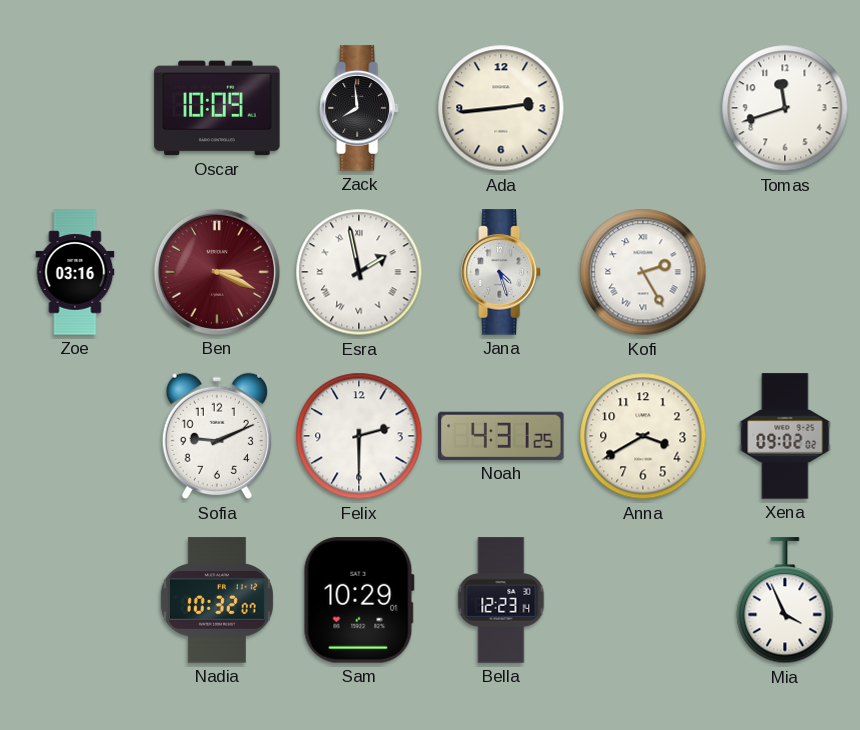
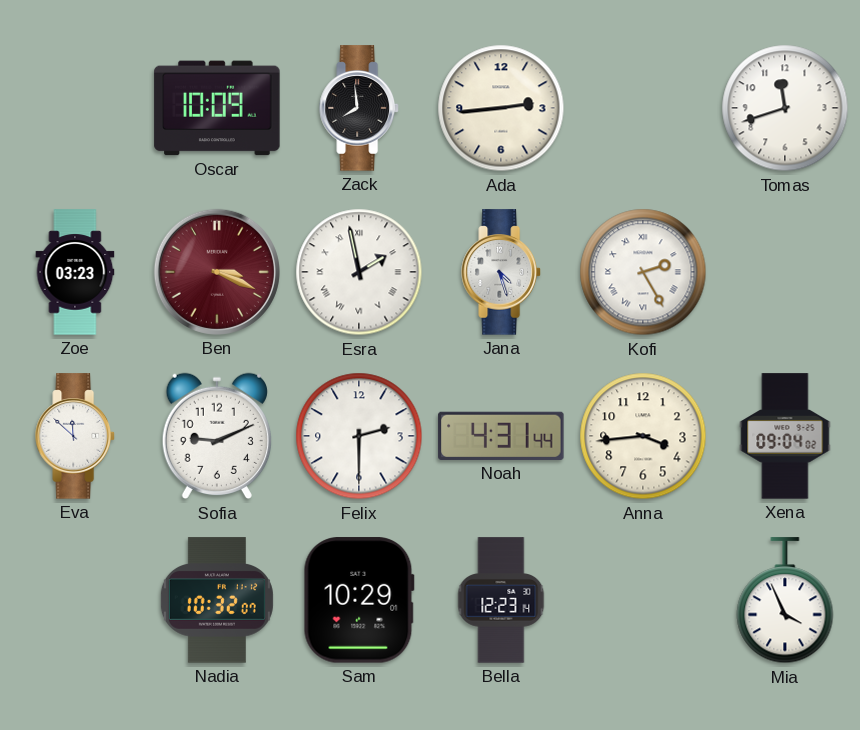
Zoe: 03:16 -> 03:23 (75, 272)
Eva: none -> 11:52 (75, 436)
Noah: 4:31:25 -> 4:31:44 (501, 436)
Anna: 3:40 -> 3:44 (643, 436)
Xena: 09:02 -> 09:04 (785, 436)
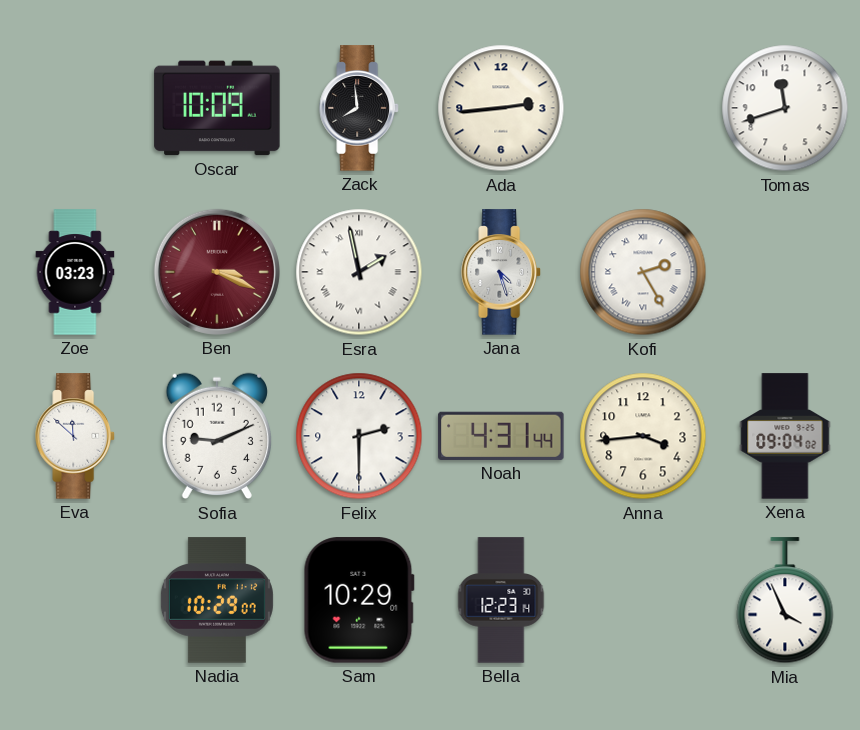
Nadia: 10:32 -> 10:29 (217, 600)
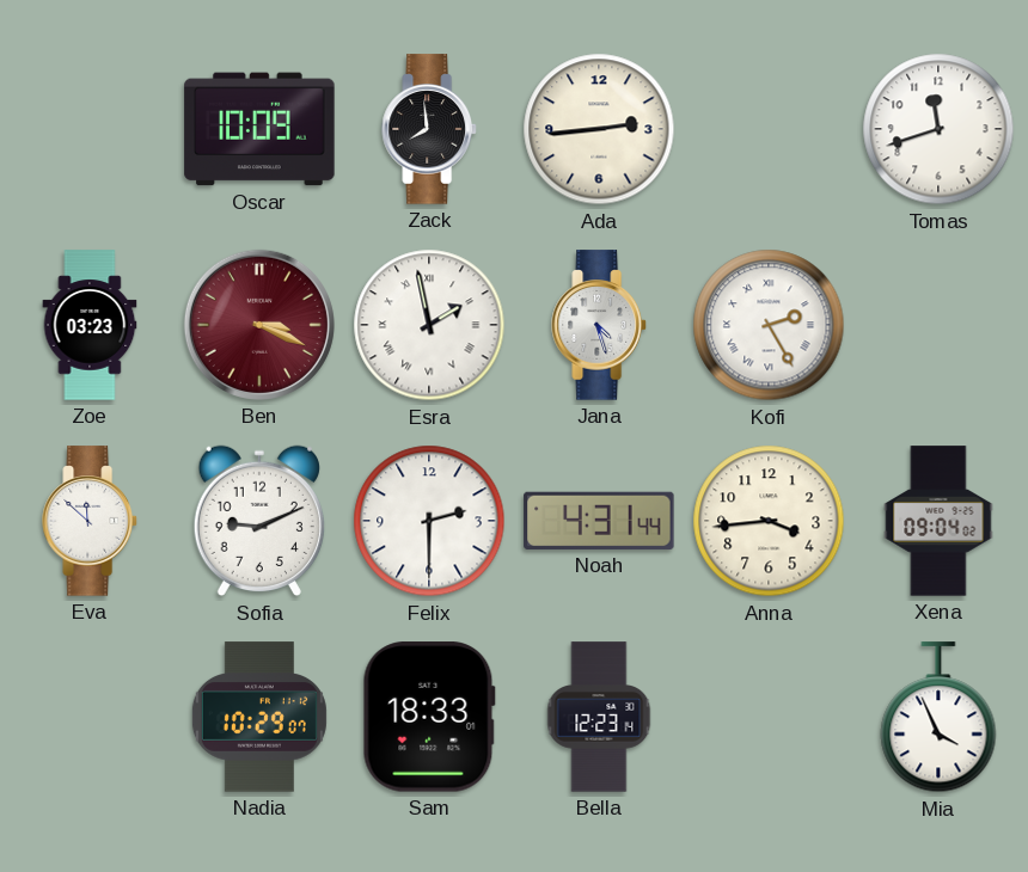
Sam: 10:29 -> 18:33 (429, 717)
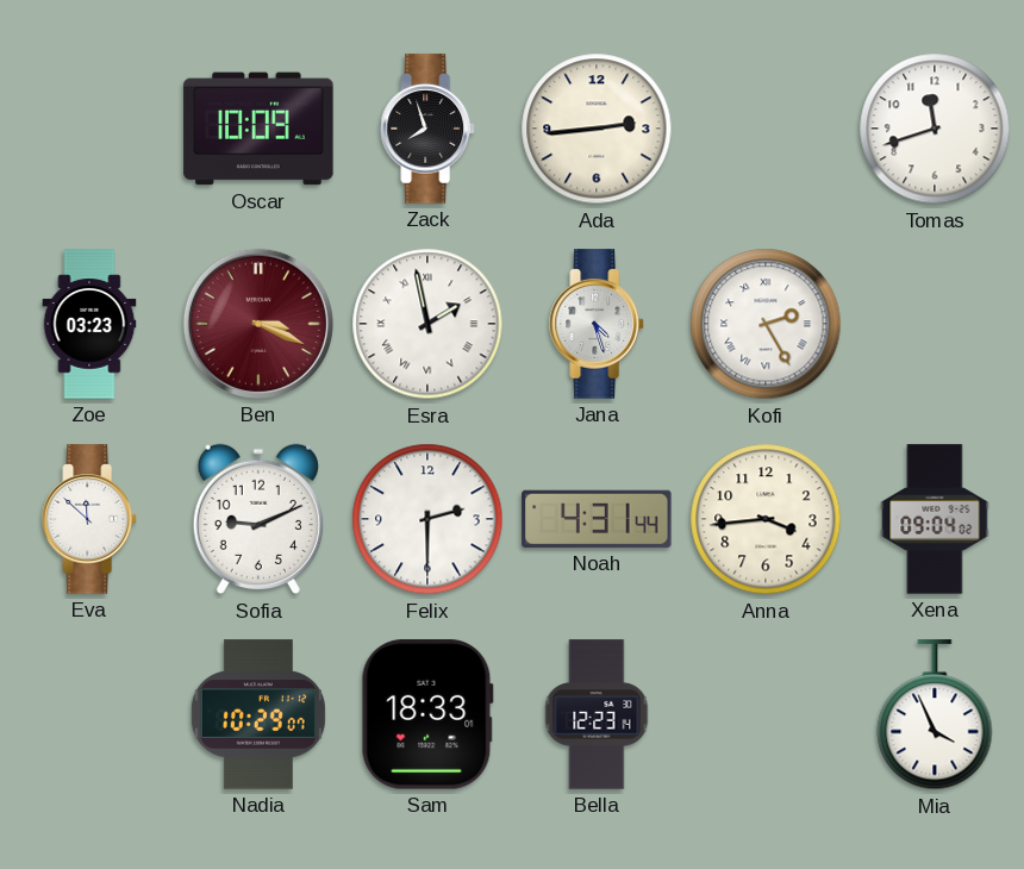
Zack: 7:59 -> 7:57 (427, 129)
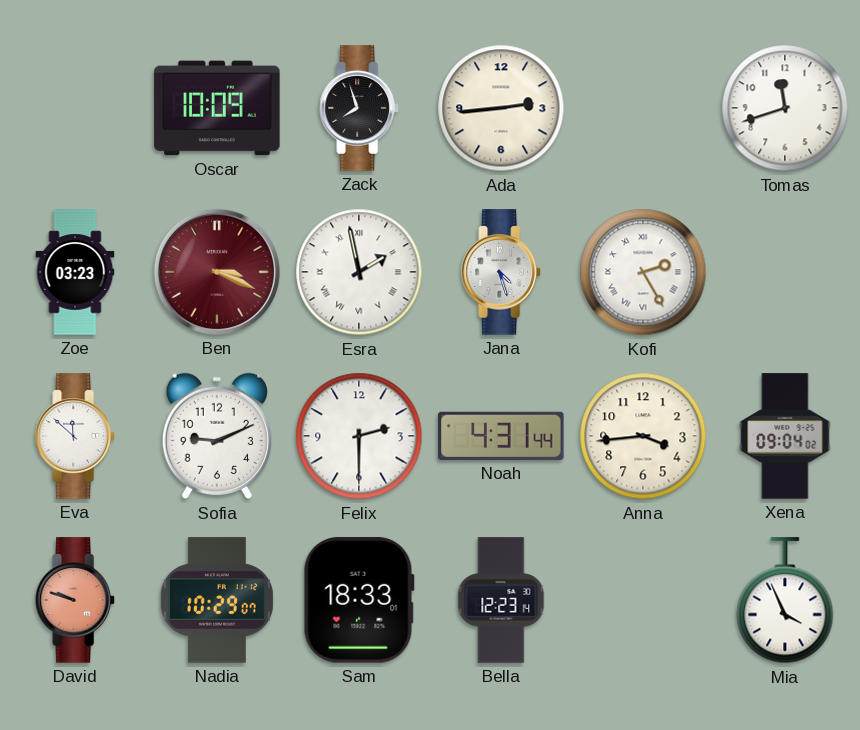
David: none -> 9:48 (75, 600)
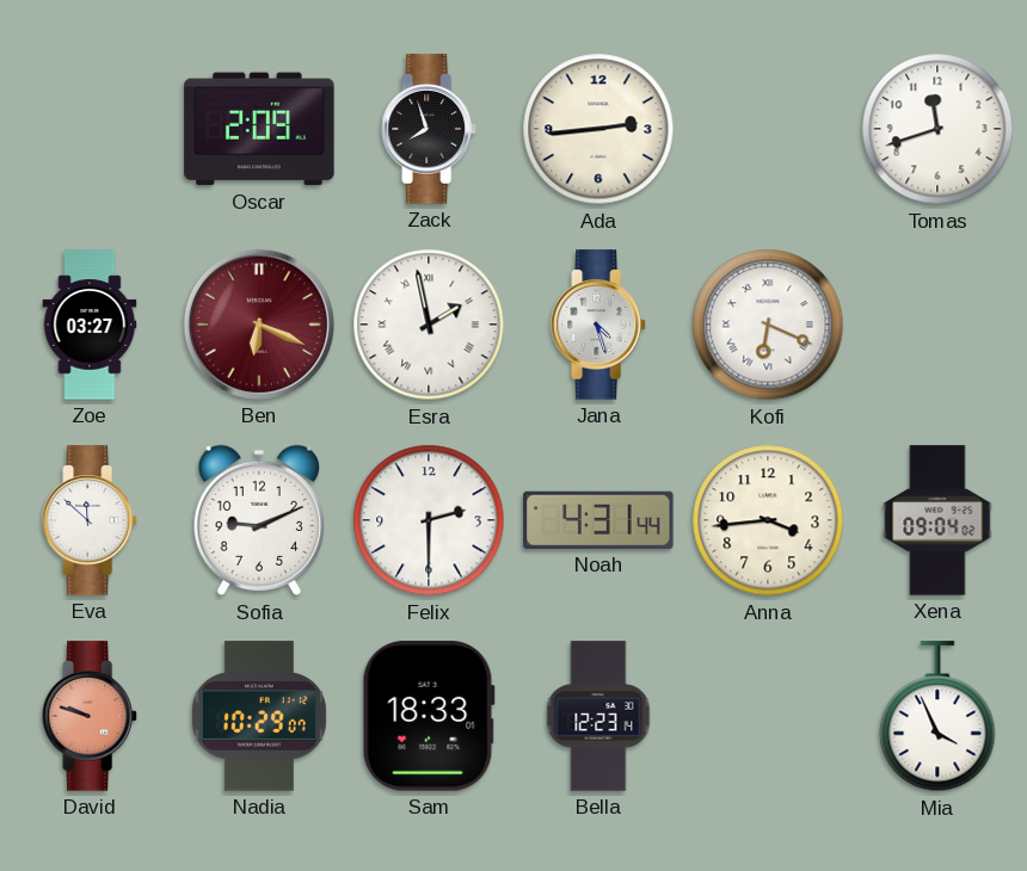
Oscar: 10:09 -> 2:09 (259, 129)
Zoe: 03:23 -> 03:27 (90, 325)
Ben: 3:19 -> 6:19 (259, 325)
Kofi: 2:25 -> 6:19 (768, 325)
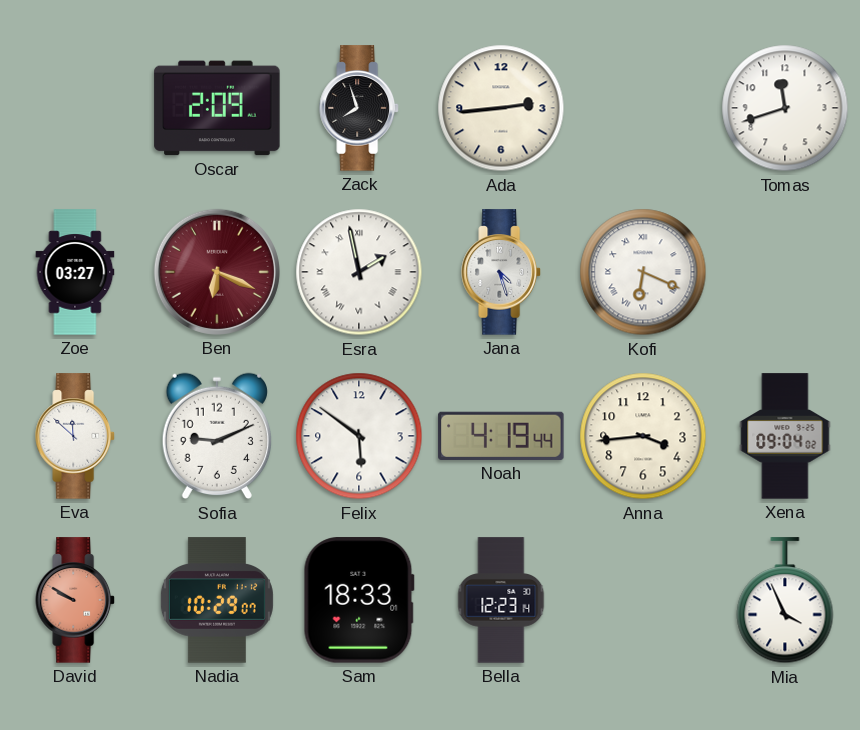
Felix: 2:30 -> 5:51 (359, 436)
Noah: 4:31 -> 4:19 (501, 436)
David: 9:48 -> 9:50 (75, 600)
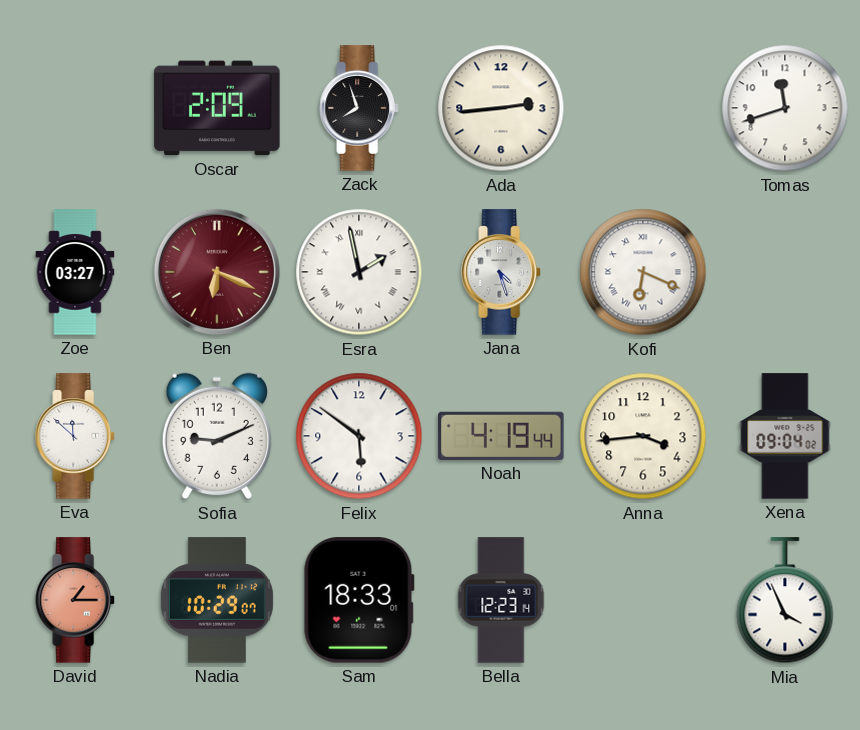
David: 9:50 -> 1:15 (75, 600)
